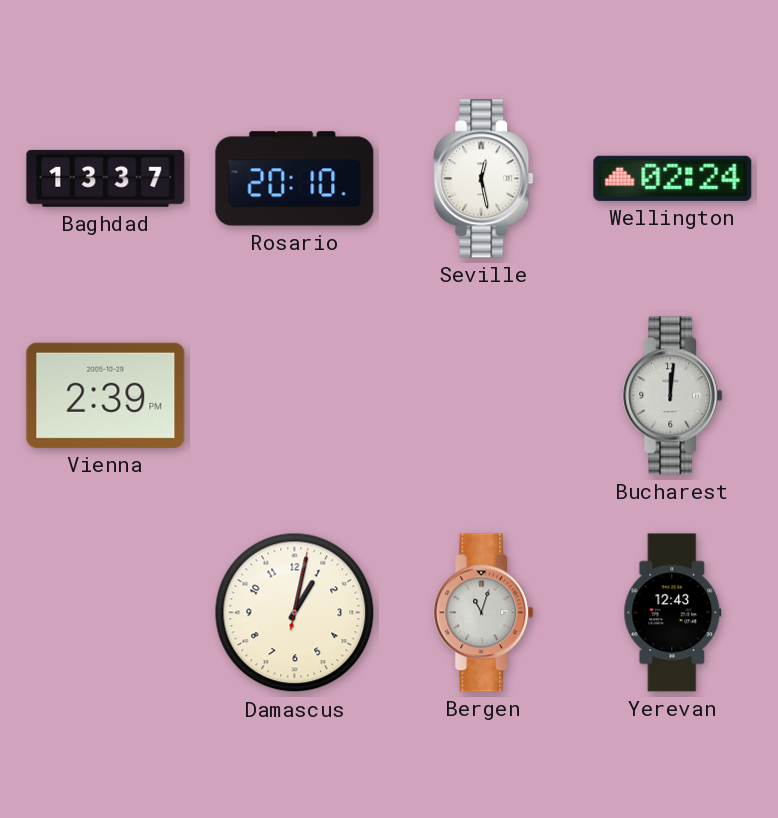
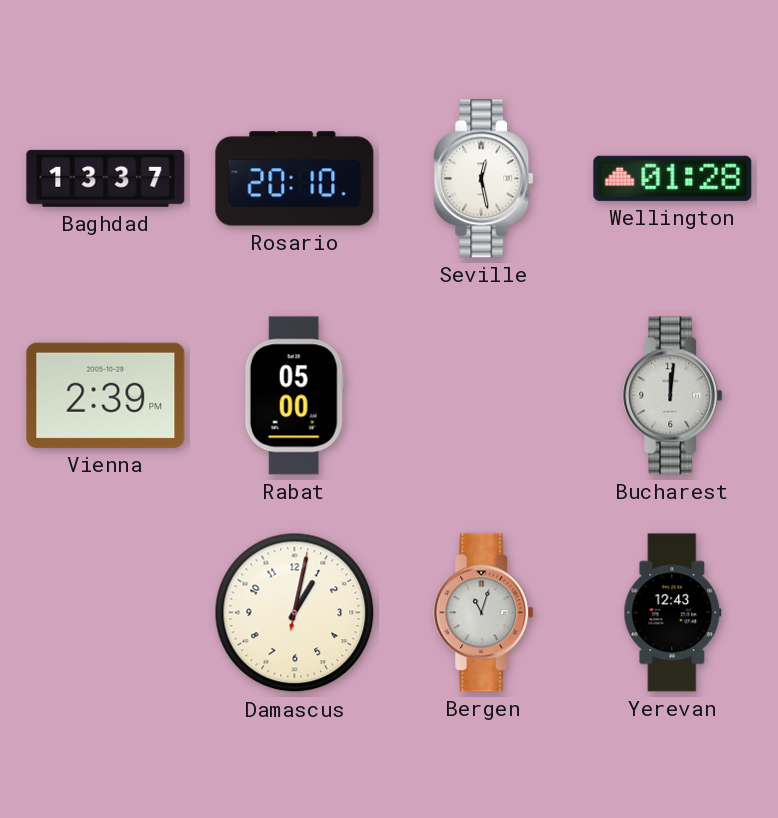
Wellington: 02:24 -> 01:28 (673, 178)
Rabat: none -> 05:00 (294, 396)
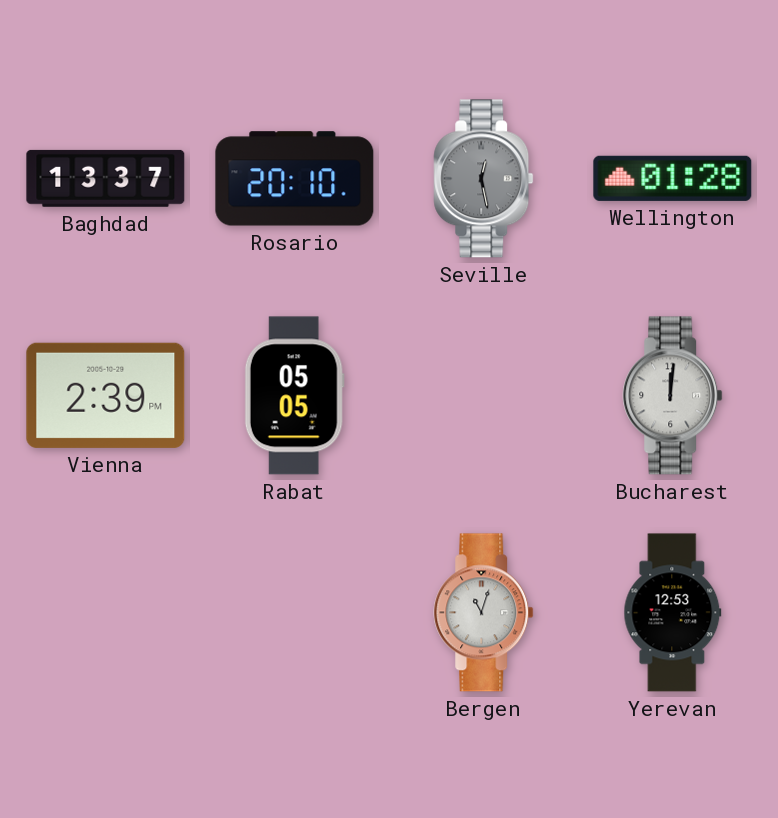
Seville dial: white -> grey (484, 179)
Rabat: 05:00 -> 05:05 (294, 396)
Damascus: 1:02 -> none (295, 613)
Yerevan: 12:43 -> 12:53 (673, 613)
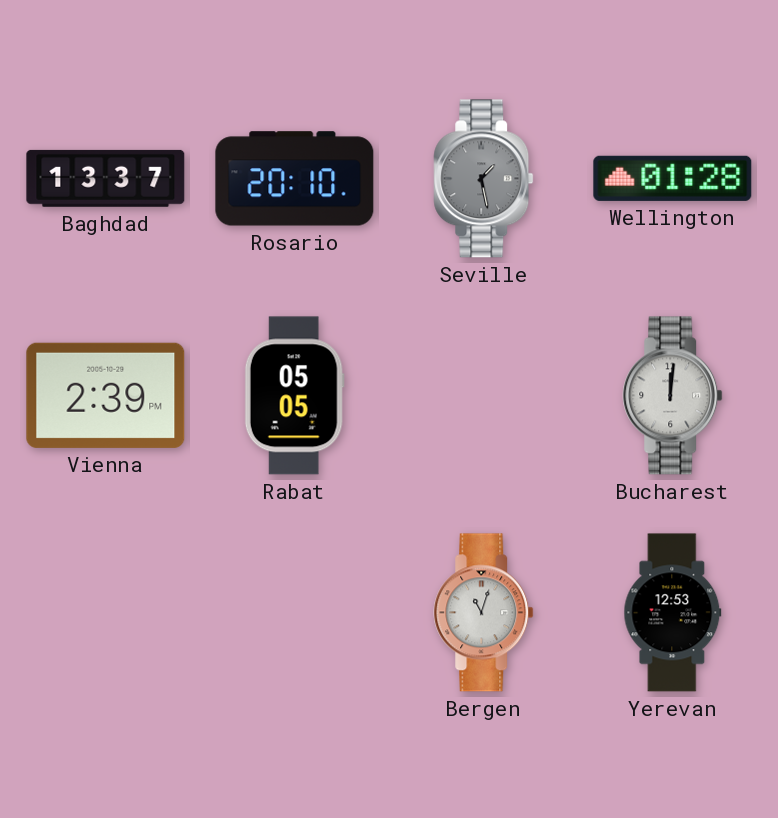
Seville: 12:28 -> 1:28 (484, 179)
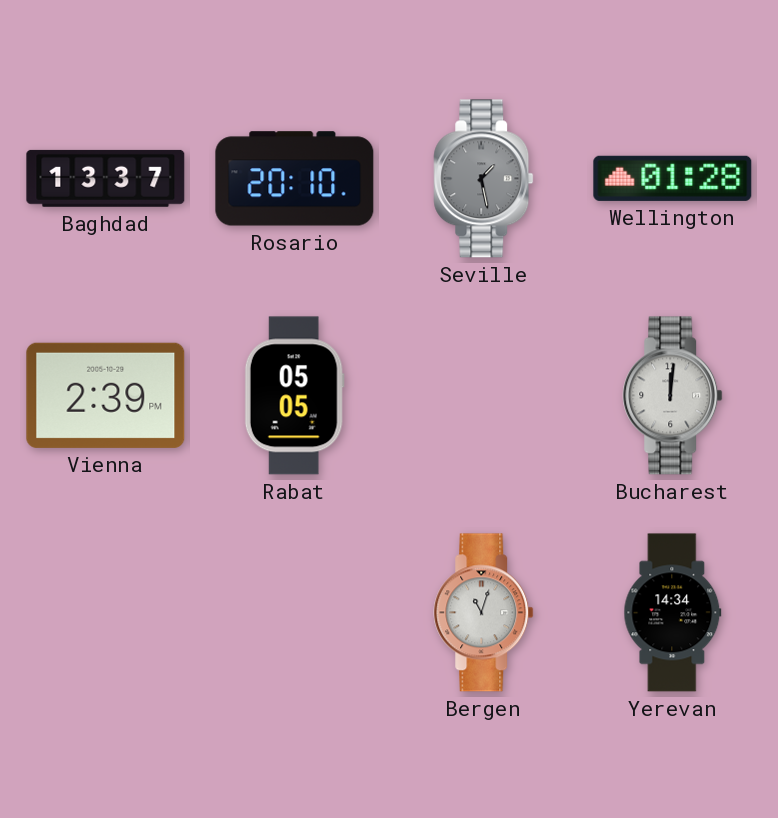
Yerevan: 12:53 -> 14:34 (673, 613)
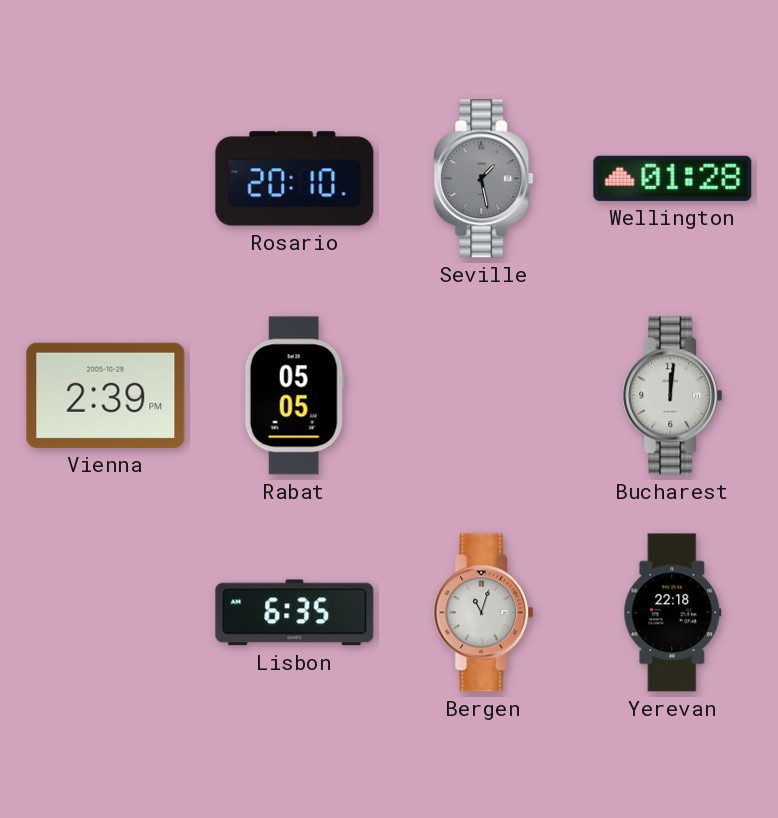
Baghdad: 13:37 -> none (106, 178)
Lisbon: none -> 6:35 (295, 613)
Yerevan: 14:34 -> 22:18 (673, 613)
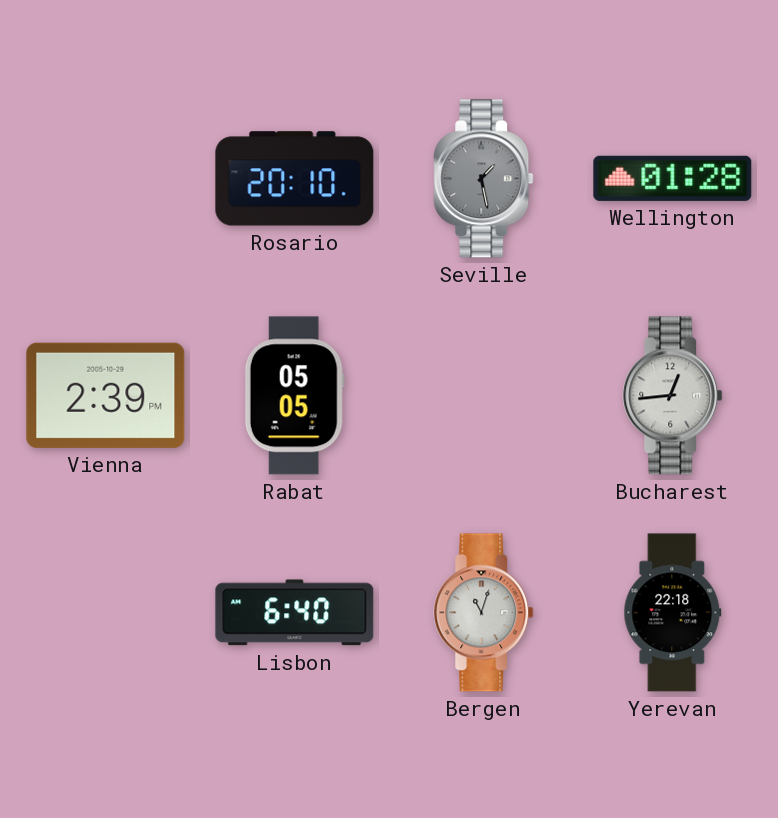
Bucharest: 12:01 -> 12:44 (673, 396)
Lisbon: 6:35 -> 6:40 (295, 613)
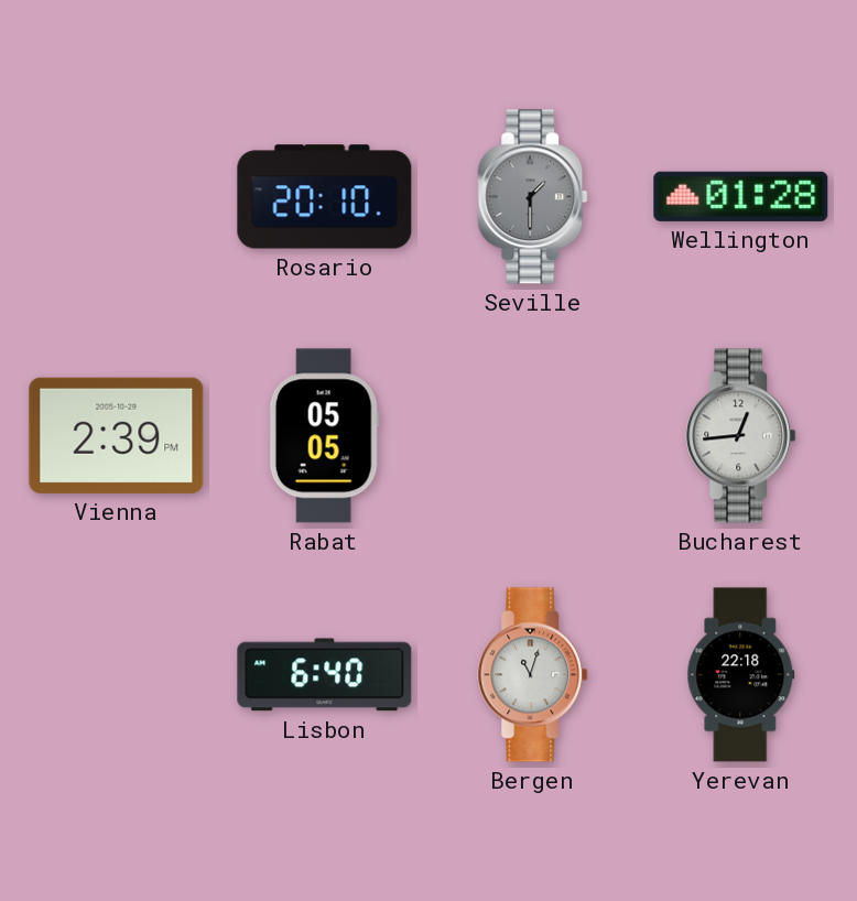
Seville: 1:28 -> 1:30 (533, 197)
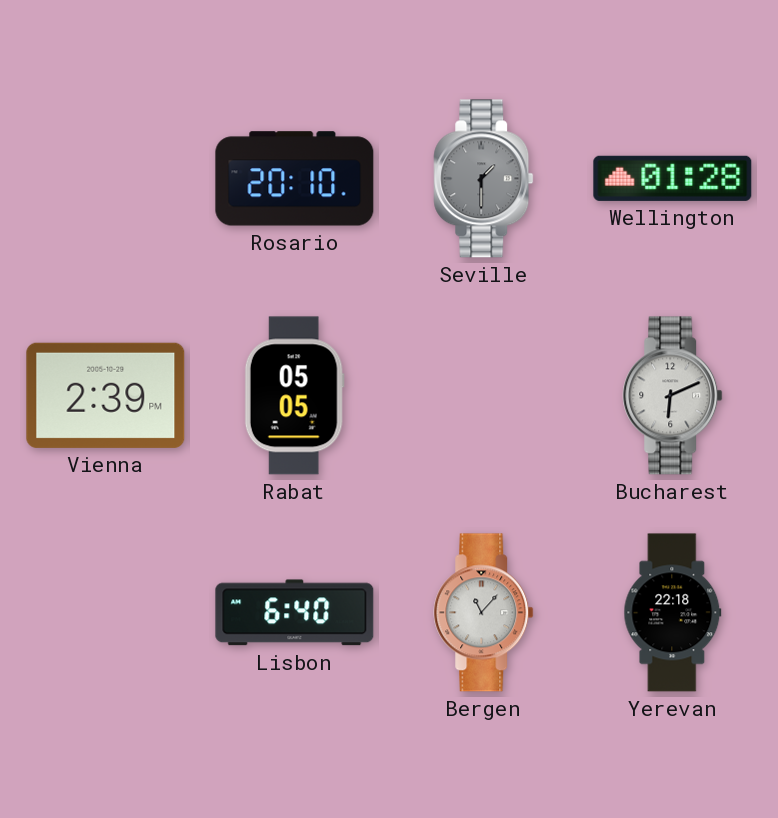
Bucharest: 12:44 -> 6:11 (673, 396)
Bergen: 11:03 -> 11:07 (484, 613)
